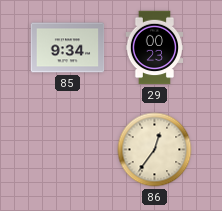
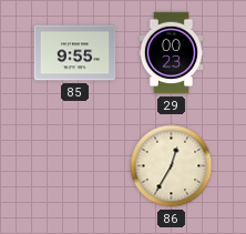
85: 9:34 -> 9:55 (75, 53)
86: 12:36 -> 12:35 (172, 166)
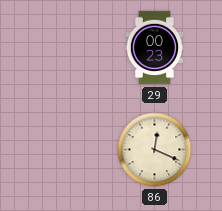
85: 9:55 -> none (75, 53)
86: 12:35 -> 12:19 (155, 150)
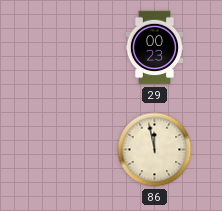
86: 12:19 -> 11:58 (155, 150)
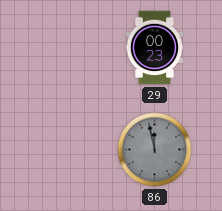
86 dial: cream -> grey (155, 150)
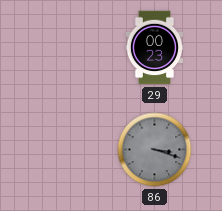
86: 11:58 -> 3:18 (155, 150)
